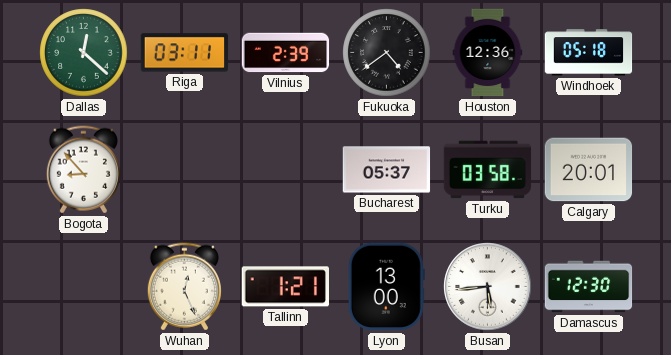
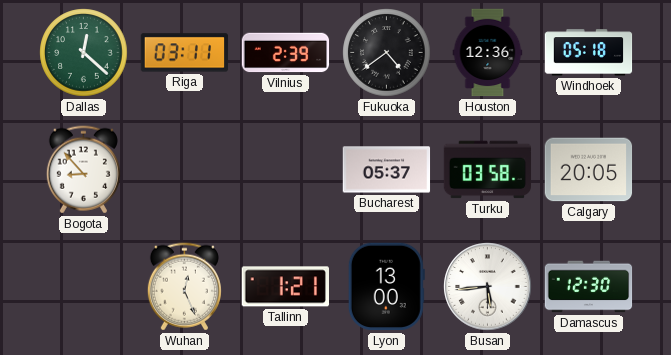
Calgary: 20:01 -> 20:05 (589, 170)
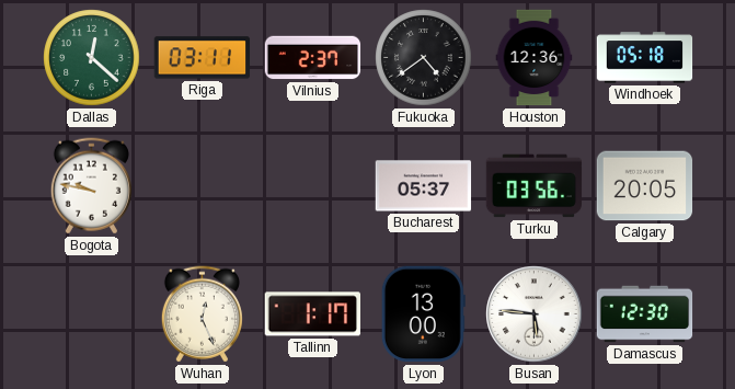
Vilnius: 2:39 -> 2:37 (313, 58)
Bogota: 8:53 -> 9:47 (91, 186)
Turku: 03:58 -> 03:56 (535, 186)
Tallinn: 1:21 -> 1:17 (312, 314)
Busan: 5:44 -> 5:46 (535, 314)
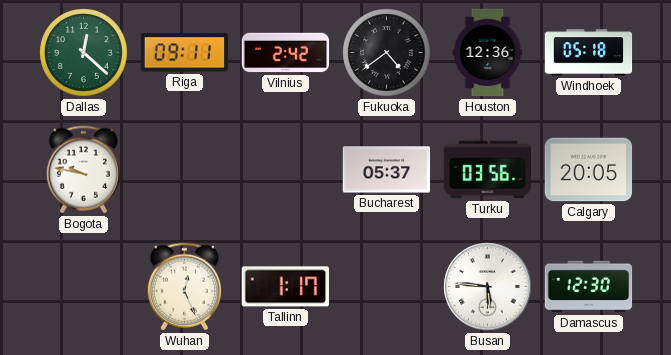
Riga: 03:11 -> 09:11 (185, 53)
Vilnius: 2:37 -> 2:42 (286, 53)
Lyon: 13:00 -> none (423, 314)
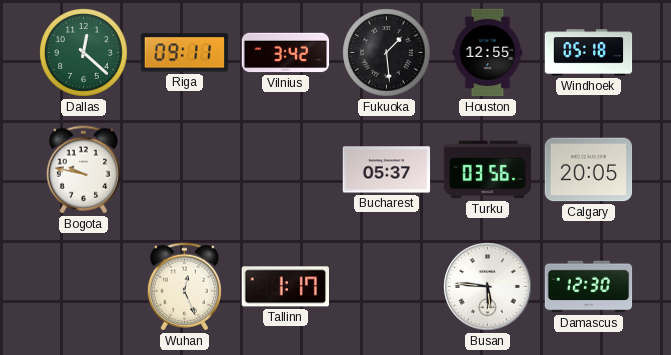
Vilnius: 2:42 -> 3:42 (286, 53)
Fukuoka: 4:39 -> 1:29 (387, 53)
Houston: 12:36 -> 12:55 (488, 53)
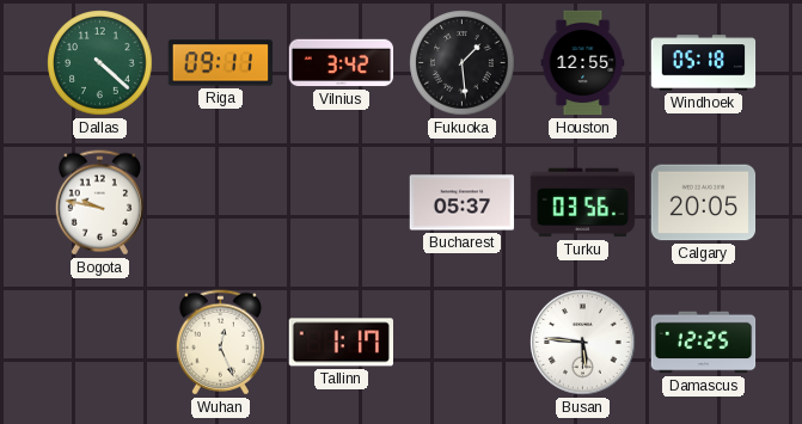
Dallas: 12:22 -> 4:22 (100, 63)
Damascus: 12:30 -> 12:25 (704, 343)
